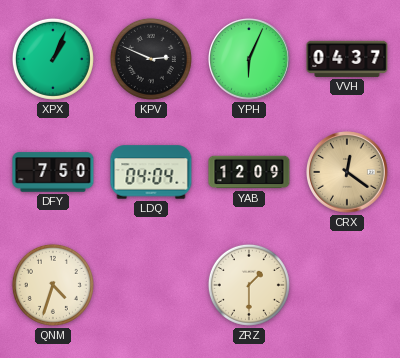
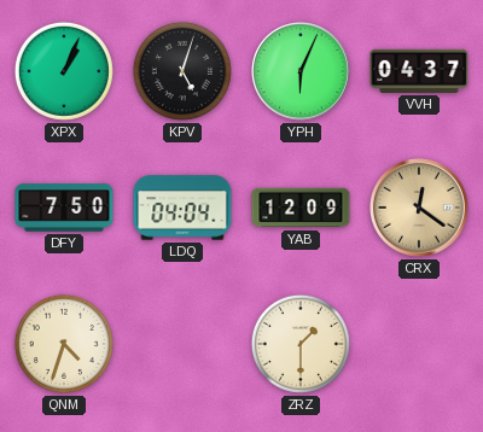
KPV: 2:49 -> 5:03 (182, 71)
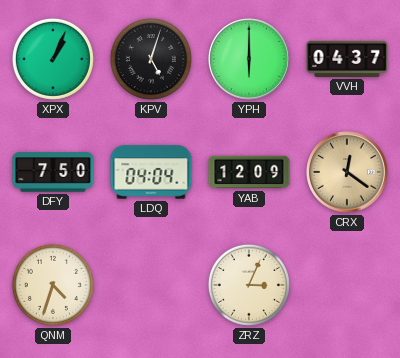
YPH: 6:04 -> 6:00 (250, 60)
ZRZ: 1:30 -> 3:04 (249, 285)
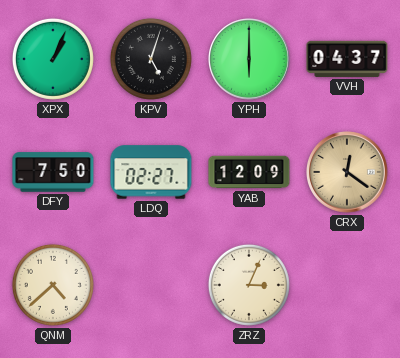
LDQ: 04:04 -> 02:27 (151, 172)
QNM: 4:33 -> 4:38 (53, 285)
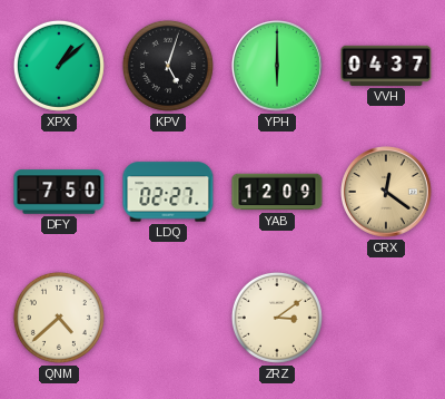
XPX: 1:04 -> 1:08 (59, 66)
ZRZ: 3:04 -> 3:09 (277, 318)
